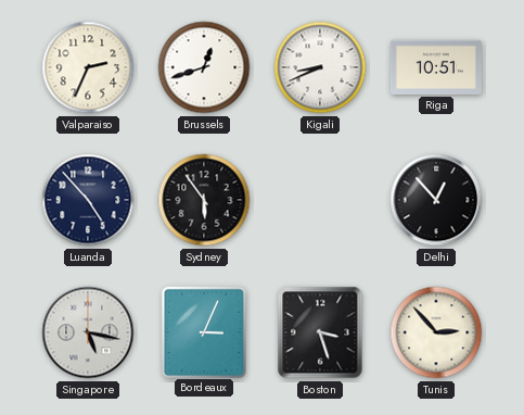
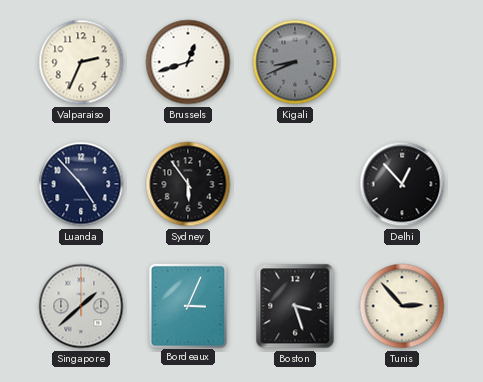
Kigali dial: white -> grey (295, 62)
Riga: 10:51 -> none (436, 67)
Singapore: 5:17 -> 1:38 (81, 306)
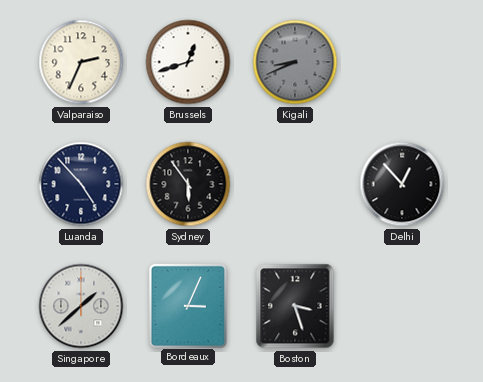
Tunis: 2:53 -> none (402, 306)
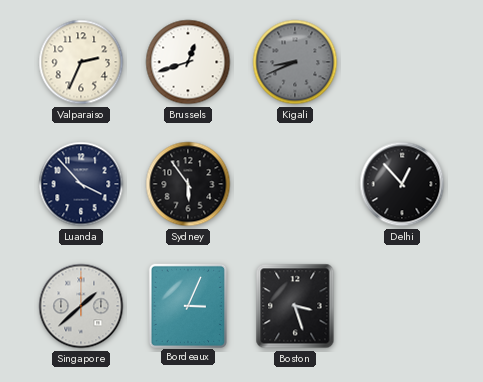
Luanda: 4:53 -> 3:53 (81, 184)
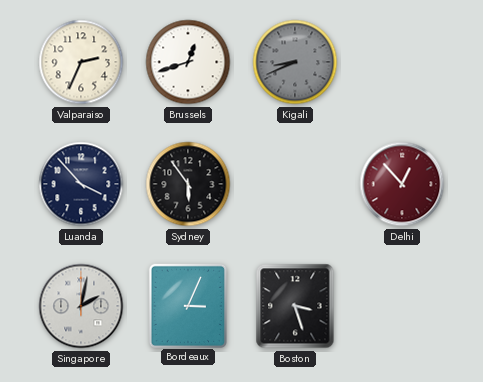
Delhi dial: black -> burgundy (402, 184)
Singapore: 1:38 -> 2:02 (81, 306)
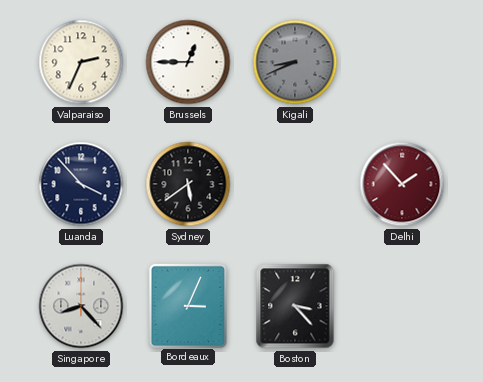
Brussels: 12:42 -> 12:45 (188, 62)
Sydney: 5:54 -> 5:39 (188, 184)
Delhi: 12:53 -> 1:53 (402, 184)
Singapore: 2:02 -> 8:23 (81, 306)
Boston: 3:27 -> 3:23 (295, 306)
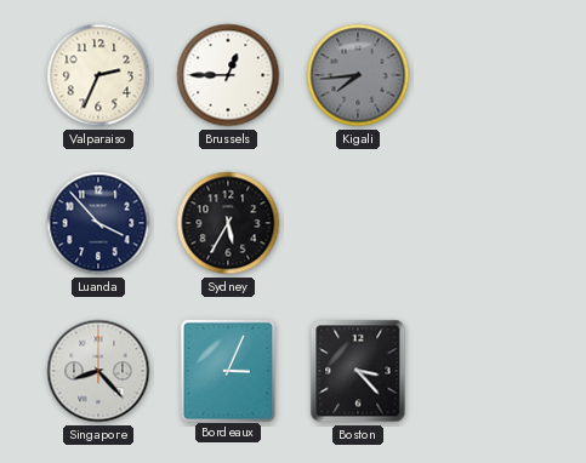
Kigali: 8:41 -> 7:44 (358, 75)
Sydney: 5:39 -> 5:35 (228, 223)
Delhi: 1:53 -> none (402, 184)
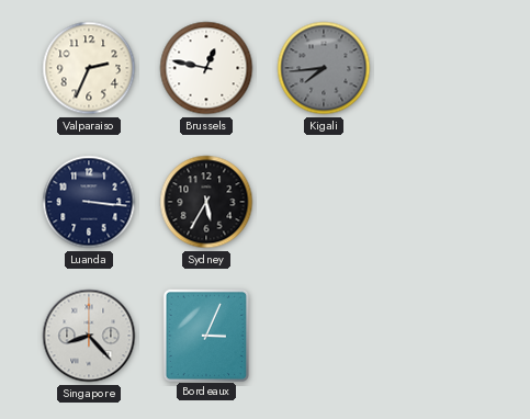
Brussels: 12:45 -> 12:47 (206, 68)
Luanda: 3:53 -> 3:16 (89, 202)
Boston: 3:23 -> none (358, 371)
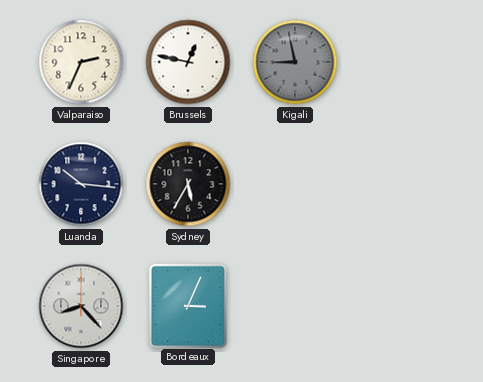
Kigali: 7:44 -> 8:58 (295, 62)
Luanda: 3:16 -> 10:16 (81, 184)
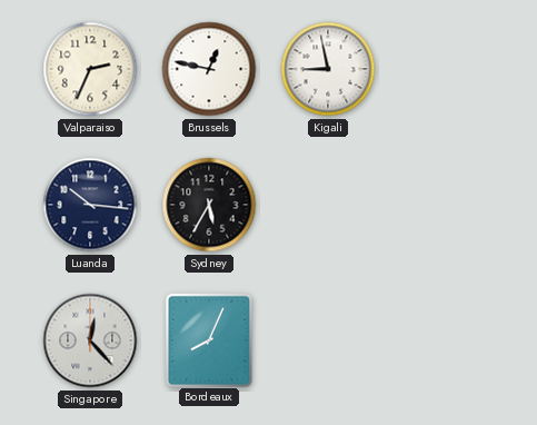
Kigali dial: grey -> white (328, 69)
Singapore: 8:23 -> 12:23 (90, 340)
Bordeaux: 3:04 -> 8:04 (208, 339)
